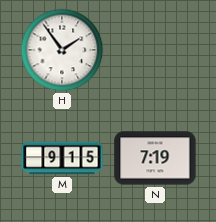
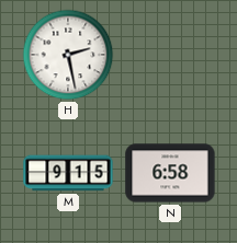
H: 1:54 -> 2:28 (68, 55)
N: 7:19 -> 6:58 (170, 173)
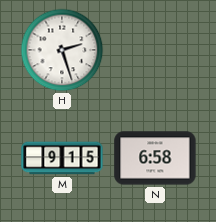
H: 2:28 -> 2:27 (62, 50)
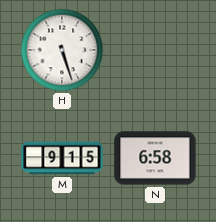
H: 2:27 -> 5:27 (62, 50)
